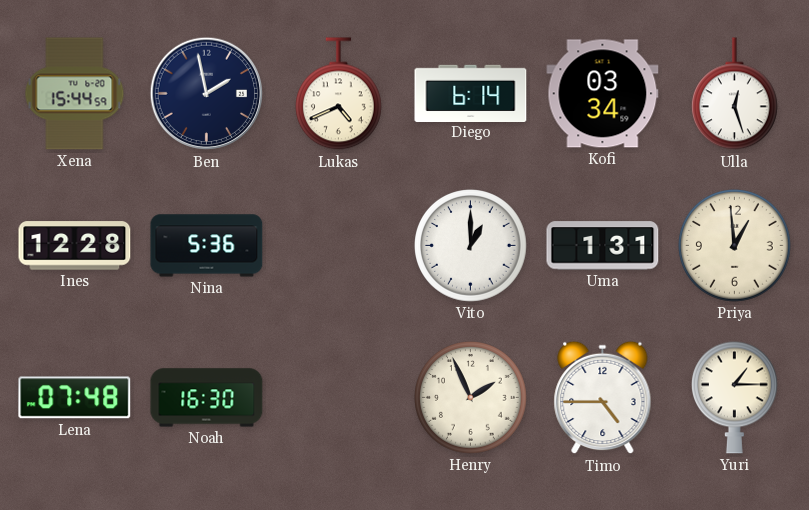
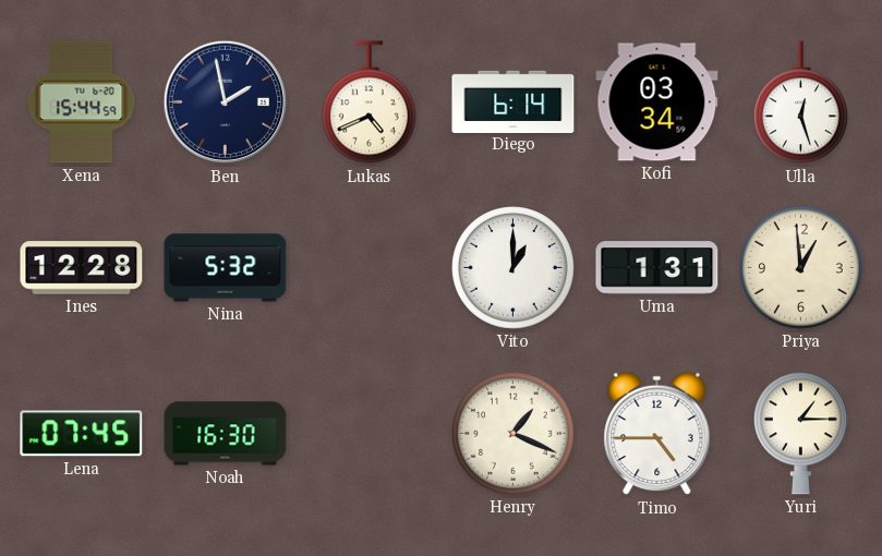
Nina: 5:36 -> 5:32 (226, 268)
Lena: 07:48 -> 07:45 (82, 434)
Henry: 1:56 -> 1:19 (514, 434)
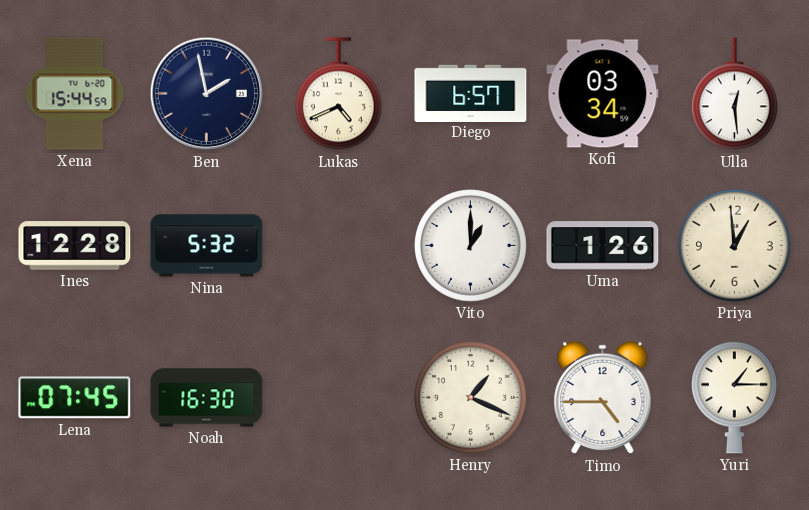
Diego: 6:14 -> 6:57 (471, 93)
Ulla: 12:27 -> 12:29 (734, 94)
Uma: 1:31 -> 1:26 (603, 246)
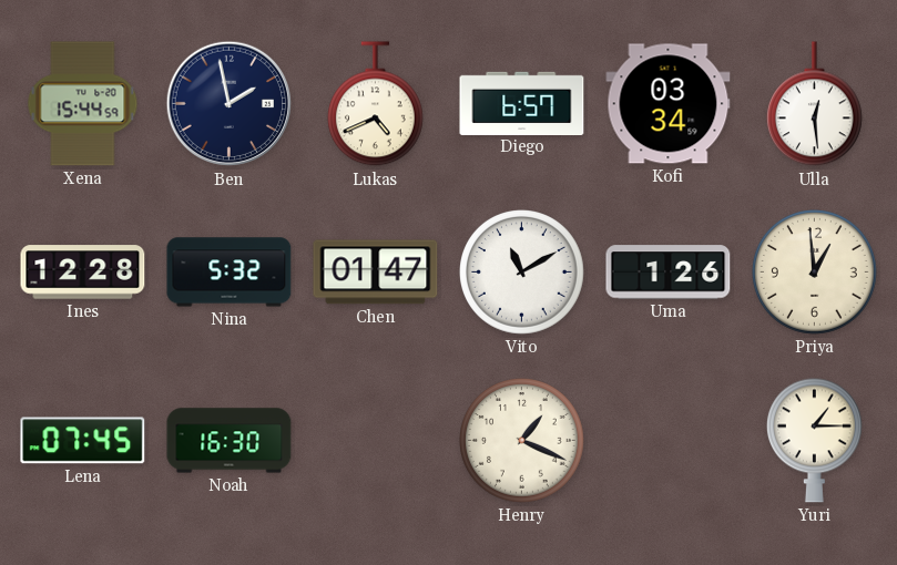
Chen: none -> 01:47 (376, 273)
Vito: 1:00 -> 11:10 (522, 273)
Timo: 4:45 -> none (603, 398)
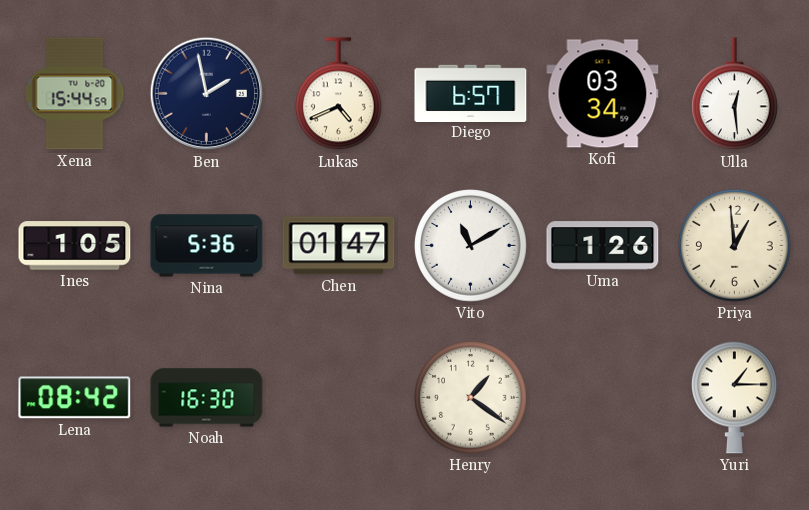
Ines: 12:28 -> 1:05 (75, 246)
Nina: 5:32 -> 5:36 (207, 246)
Lena: 07:45 -> 08:42 (75, 398)
Henry: 1:19 -> 1:21 (471, 398)
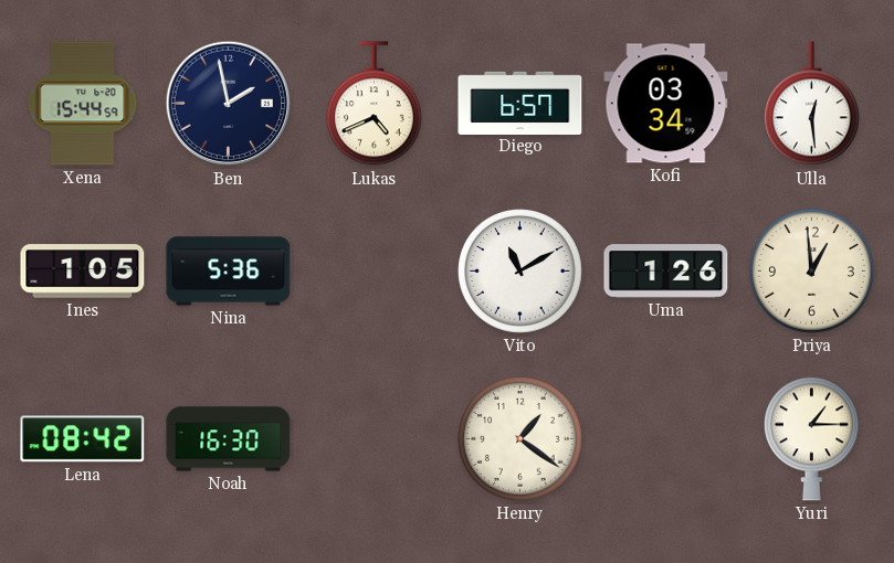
Chen: 01:47 -> none (339, 246)
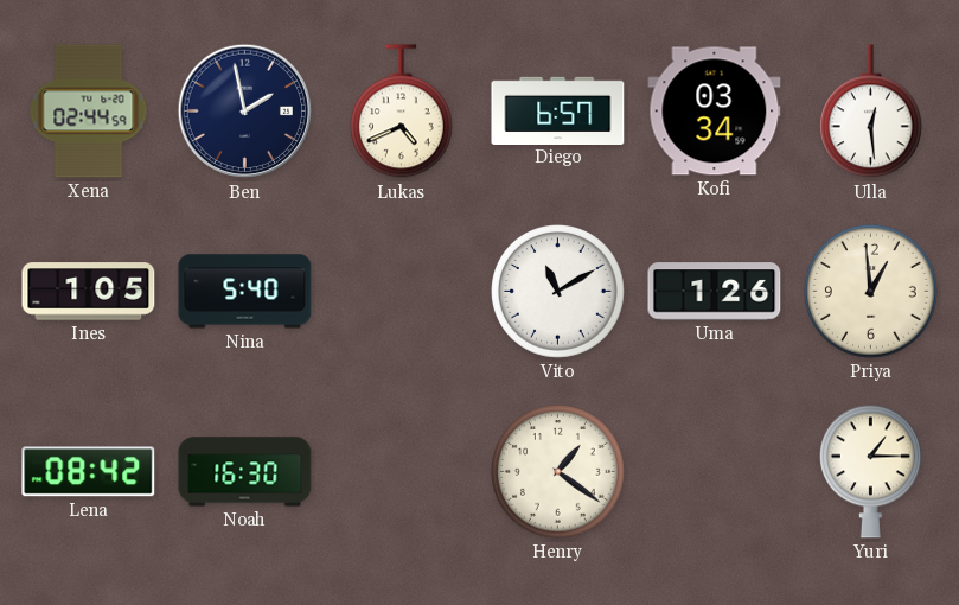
Xena: 15:44 -> 02:44 (89, 112)
Nina: 5:36 -> 5:40 (245, 292)
